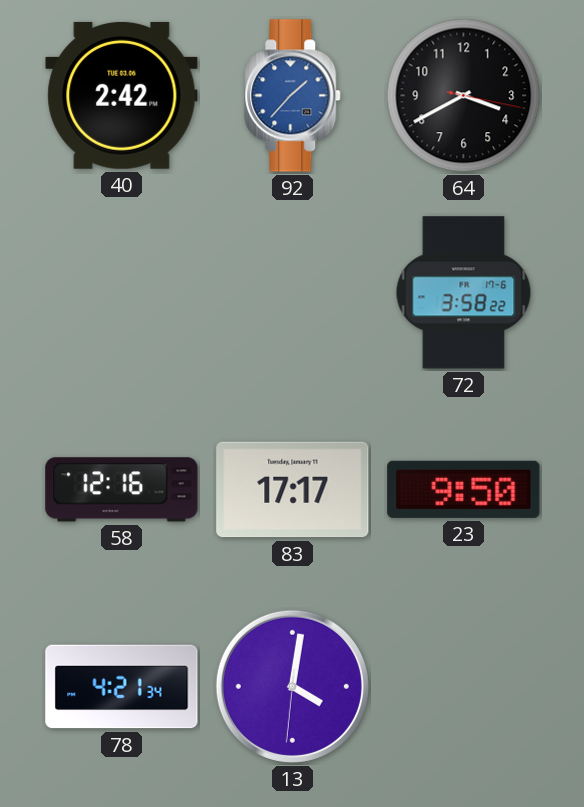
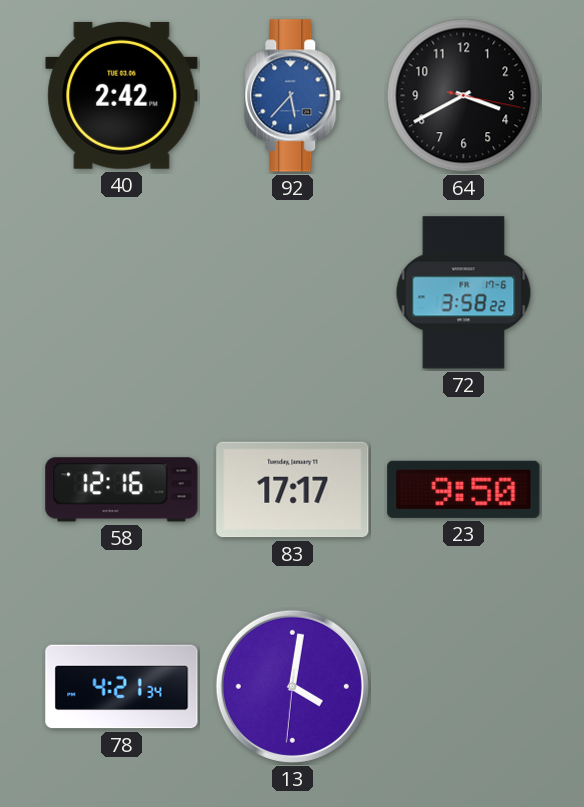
92: 1:37 -> 5:37 (293, 96)
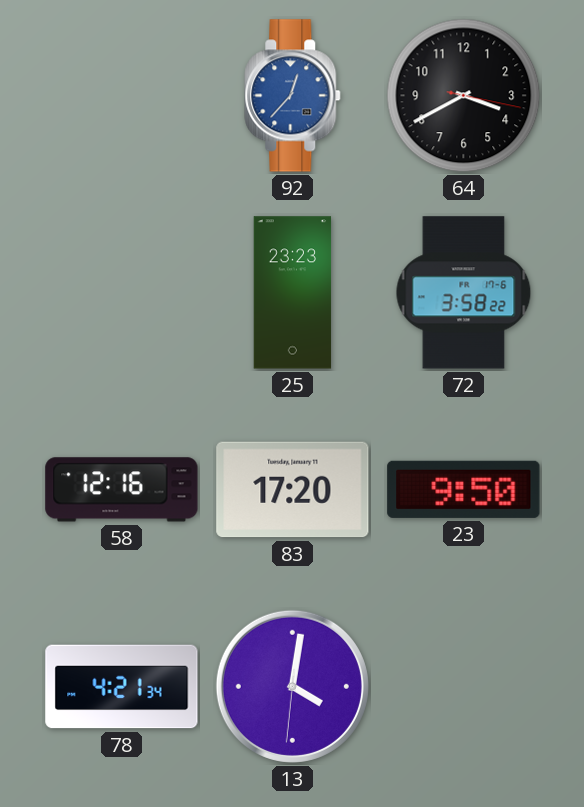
40: 2:42 -> none (122, 95)
92: 5:37 -> 12:37 (293, 96)
25: none -> 23:23 (293, 293)
83: 17:17 -> 17:20 (293, 490)
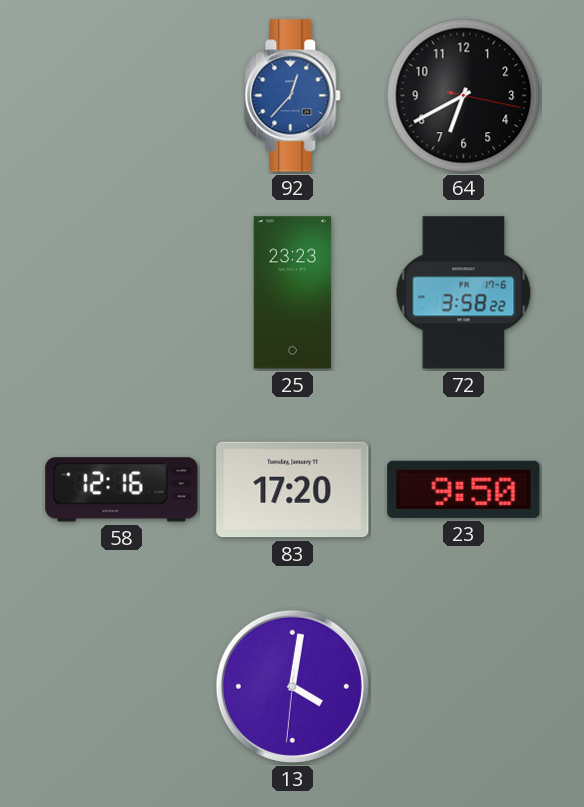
64: 3:40 -> 6:40 (464, 96)
78: 4:21 -> none (122, 687)
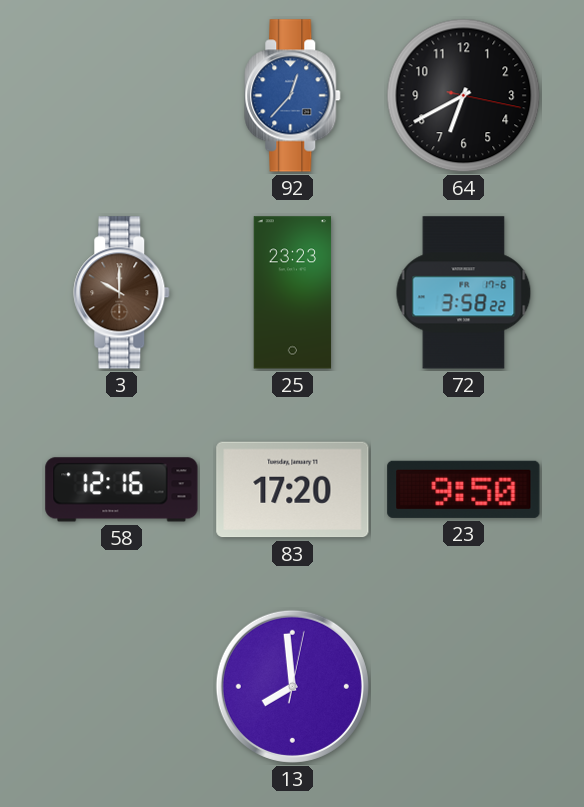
3: none -> 10:00 (122, 293)
13: 4:01 -> 7:59 (292, 686)
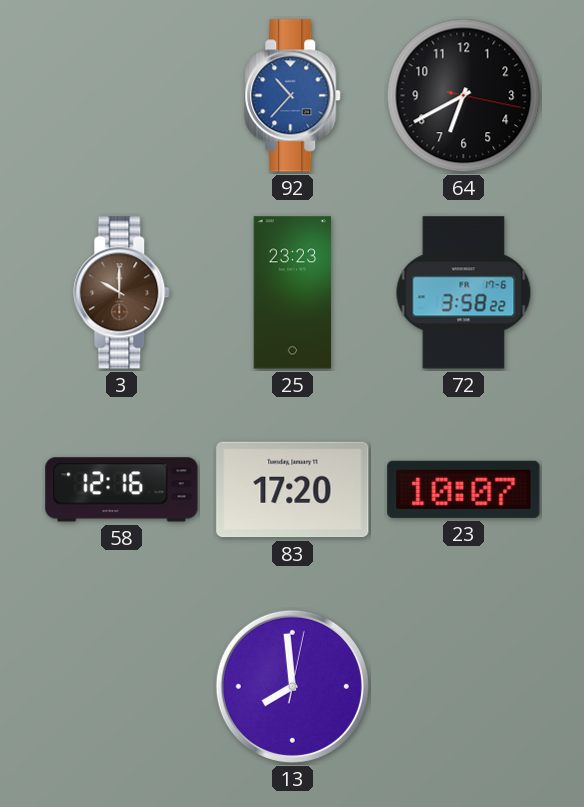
92: 12:37 -> 10:37 (293, 96)
23: 9:50 -> 10:07 (464, 489)
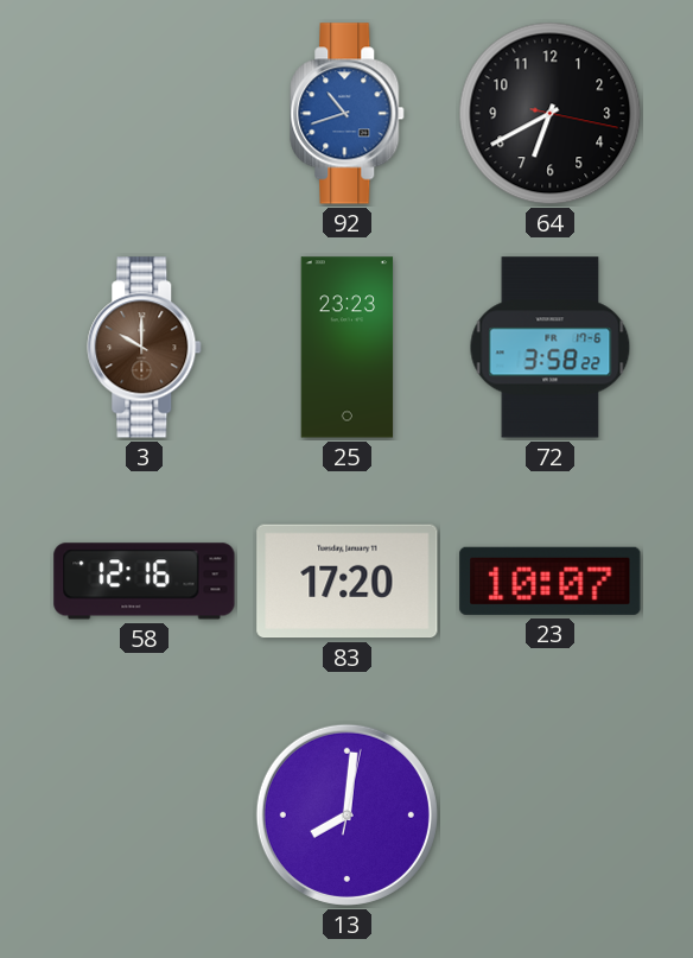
92: 10:37 -> 10:42 (348, 114)
13: 7:59 -> 8:01 (346, 814)
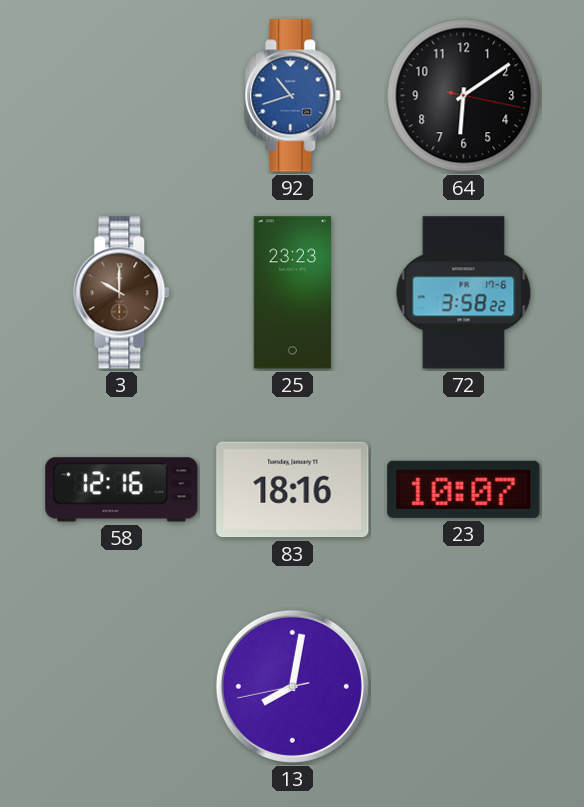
64: 6:40 -> 6:09 (464, 96)
83: 17:20 -> 18:16 (293, 490)
13: 8:01:02 -> 8:01:43 (292, 686)
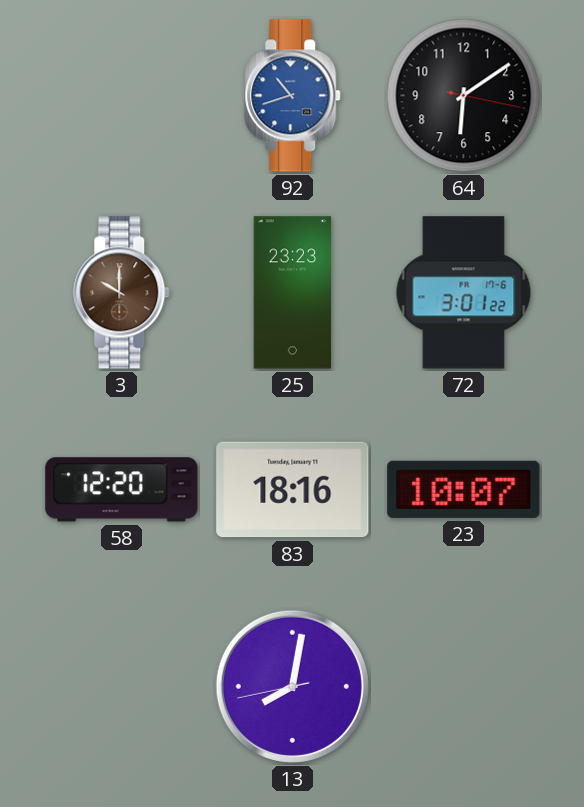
72: 3:58 -> 3:01 (464, 293)
58: 12:16 -> 12:20 (122, 490)
